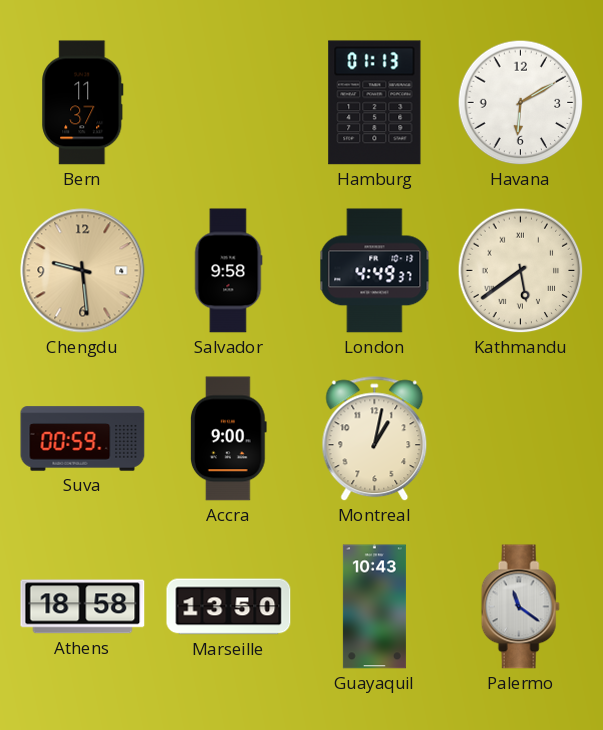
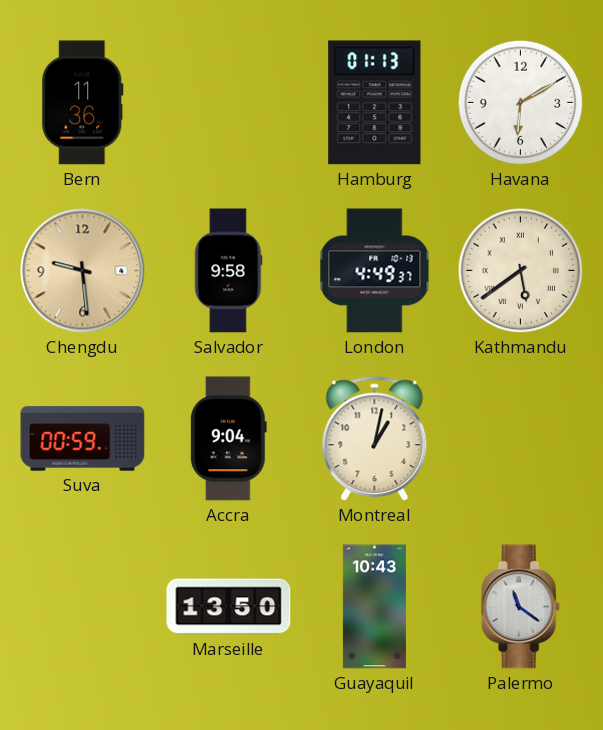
Bern: 11:37 -> 11:36 (83, 103)
Accra: 9:00 -> 9:04 (228, 439)
Athens: 18:58 -> none (83, 607)
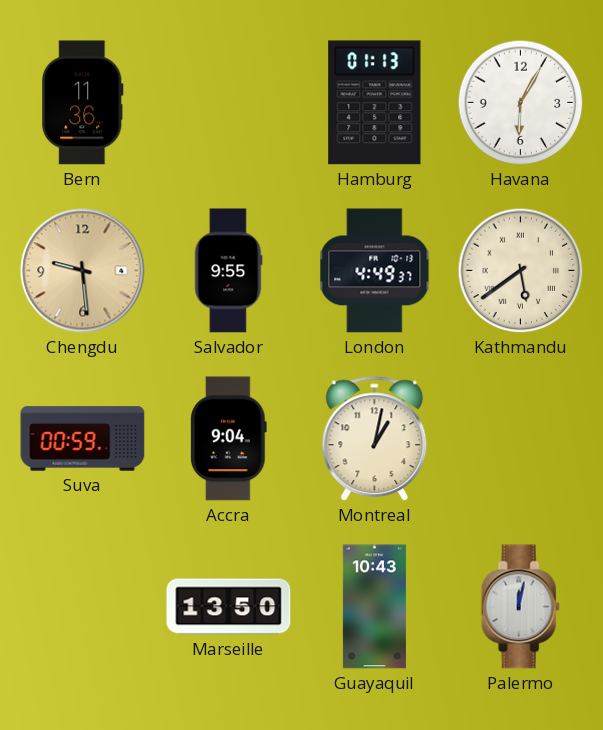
Havana: 6:10 -> 6:05 (521, 103)
Salvador: 9:58 -> 9:55 (228, 271)
Palermo: 11:21 -> 12:02 (520, 607)
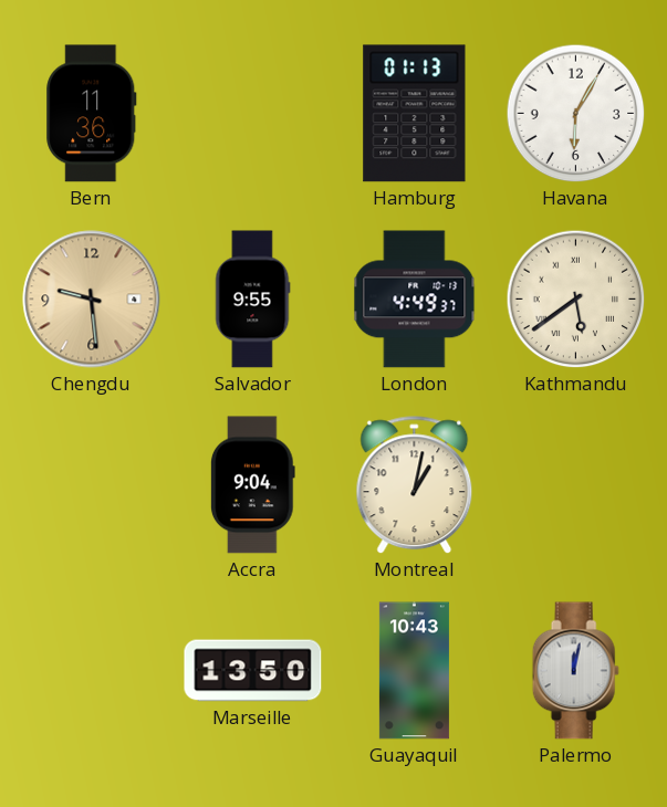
Suva: 00:59 -> none (83, 439)
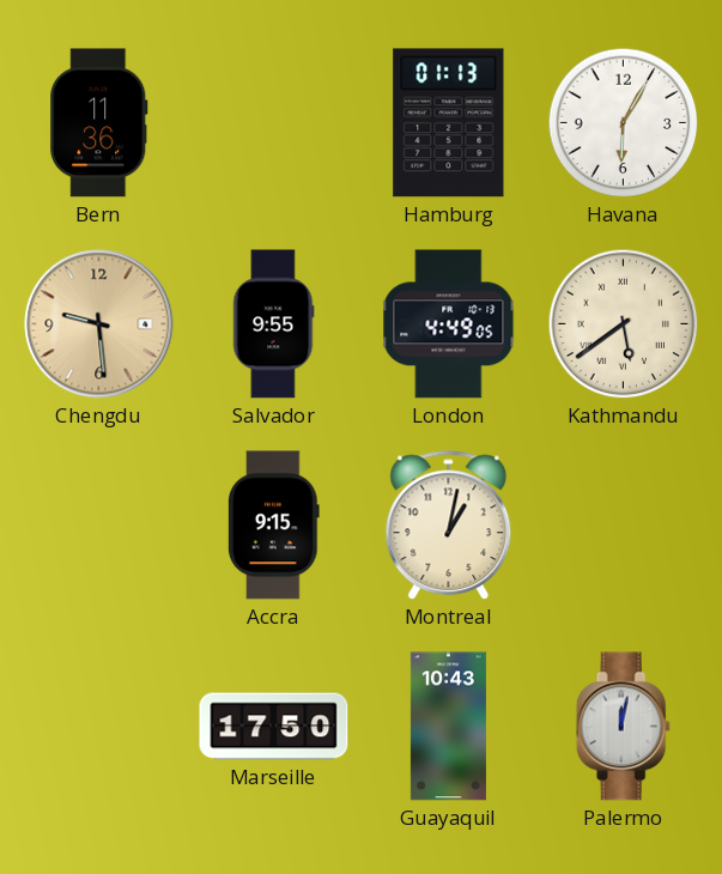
London: 4:49:37 -> 4:49:05 (449, 324)
Accra: 9:04 -> 9:15 (273, 526)
Marseille: 13:50 -> 17:50 (274, 727)
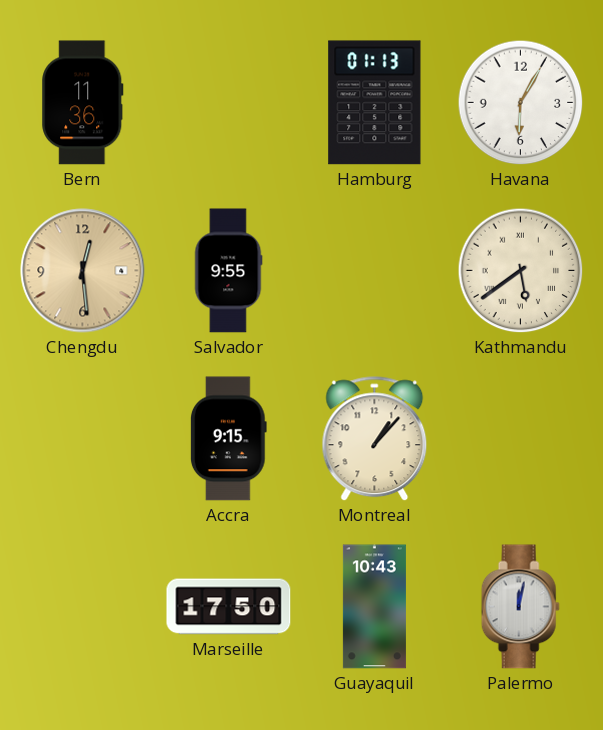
Chengdu: 9:29 -> 12:29 (83, 271)
London: 4:49 -> none (449, 324)
Montreal: 1:02 -> 1:07 (375, 439)
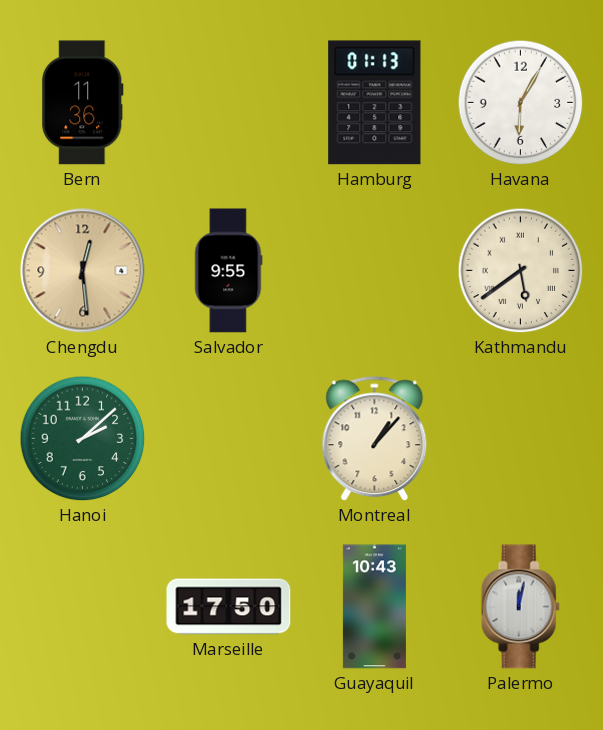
Hanoi: none -> 2:08 (83, 439)
Accra: 9:15 -> none (228, 439)
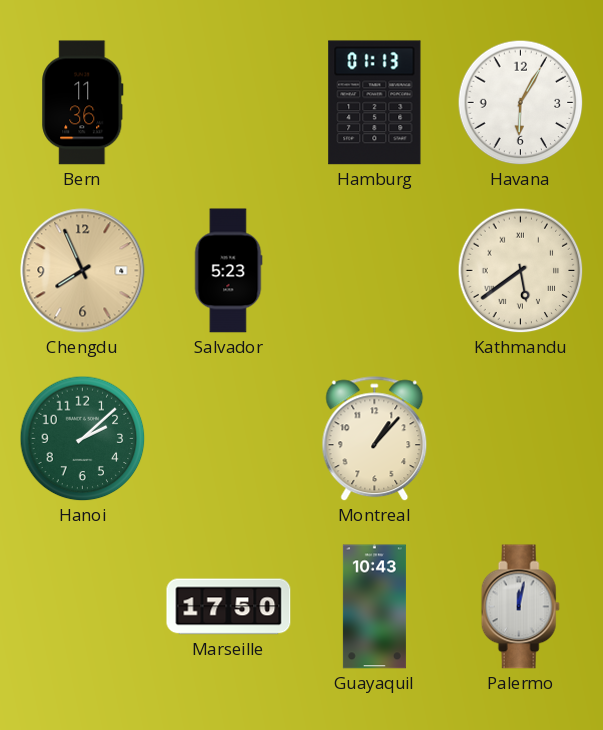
Chengdu: 12:29 -> 7:56 (83, 271)
Salvador: 9:55 -> 5:23 (228, 271)
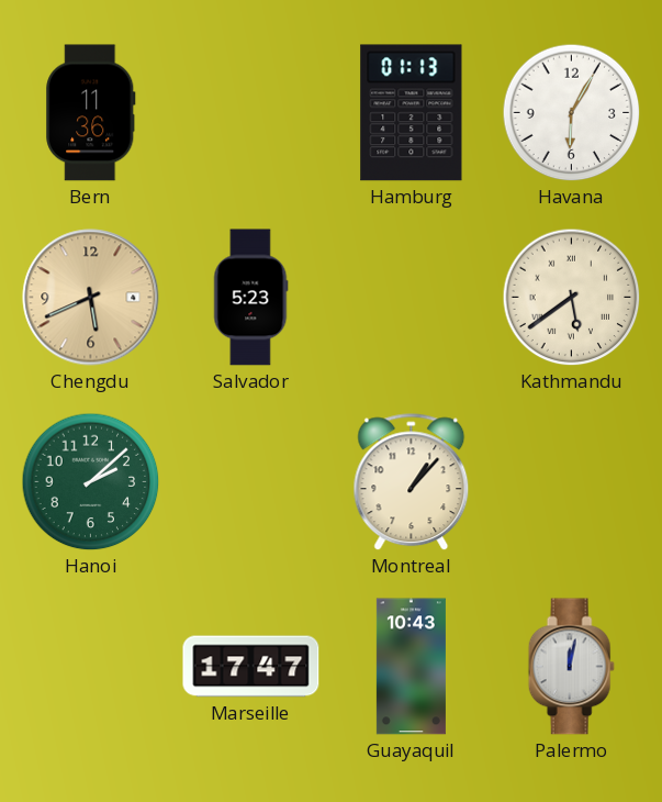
Chengdu: 7:56 -> 5:41 (91, 298)
Marseille: 17:50 -> 17:47 (251, 667)
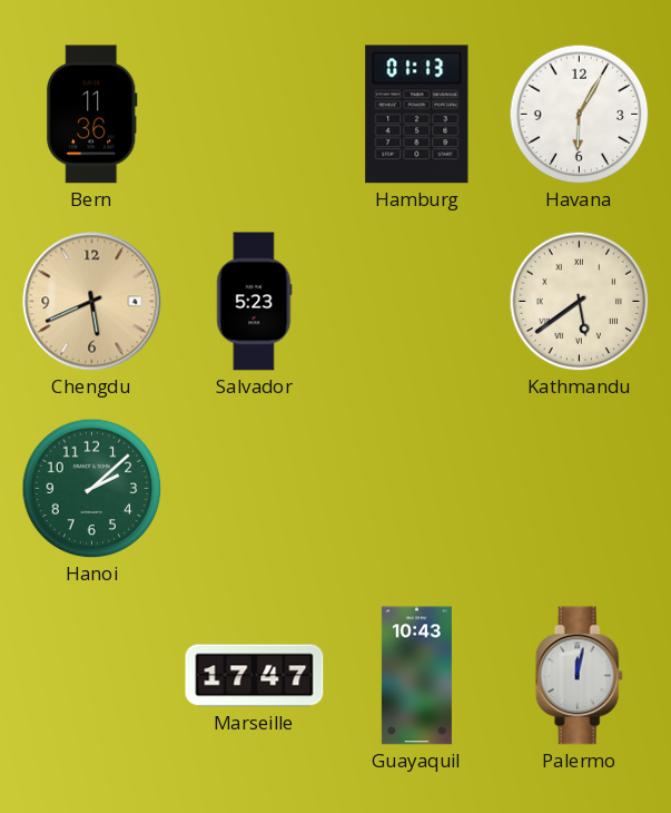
Montreal: 1:07 -> none (412, 482)
